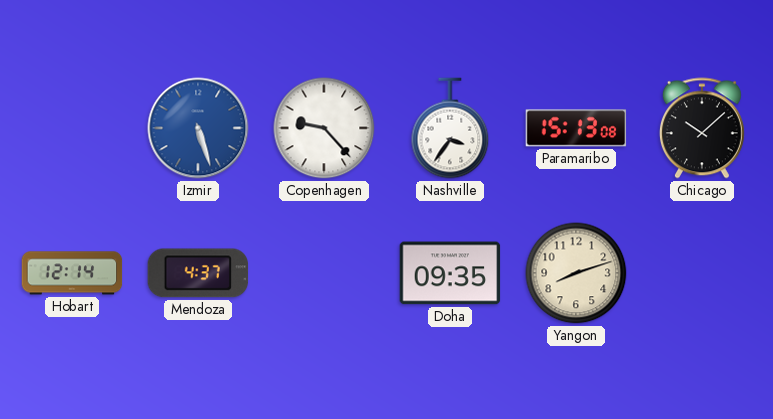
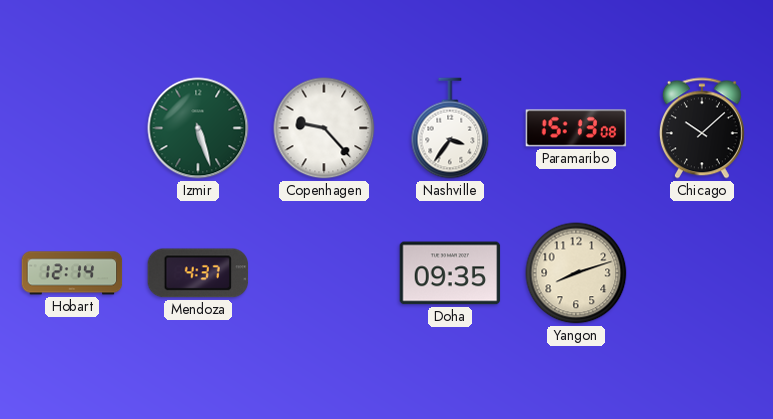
Izmir dial: blue -> green (198, 128)
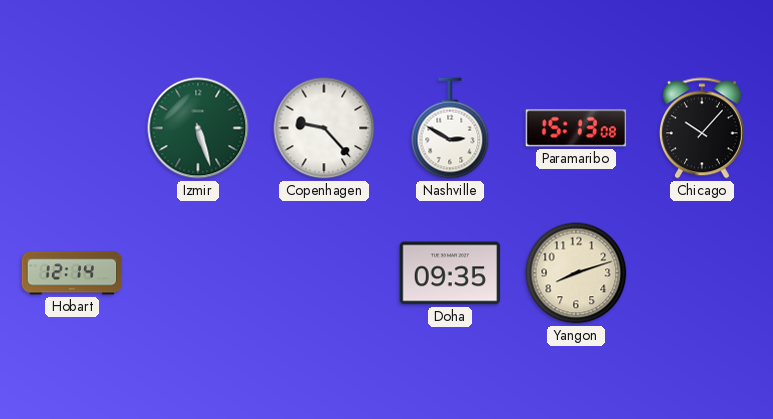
Nashville: 3:36 -> 2:50 (450, 128)
Chicago: 10:08 -> 10:07 (702, 128)
Mendoza: 4:37 -> none (198, 273)
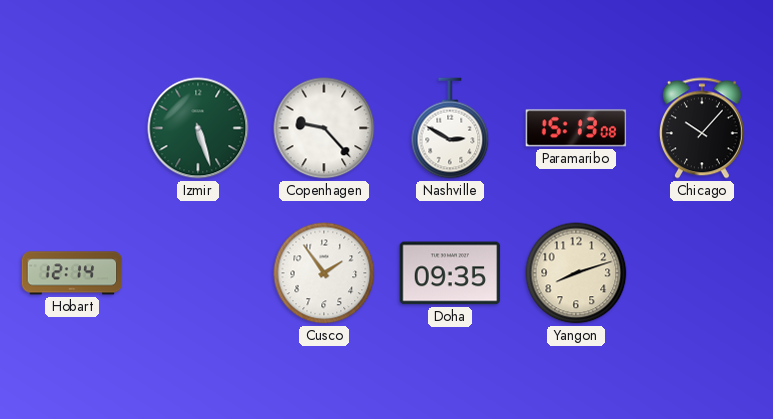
Cusco: none -> 1:54 (324, 273)
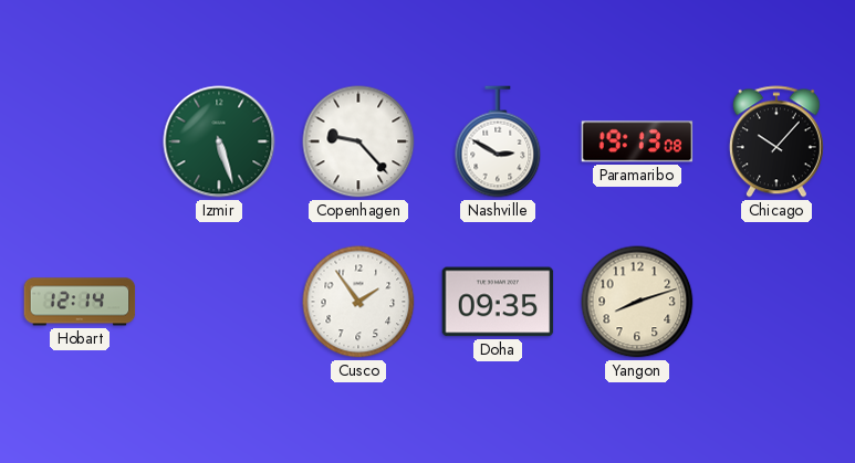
Paramaribo: 15:13 -> 19:13 (637, 141)
